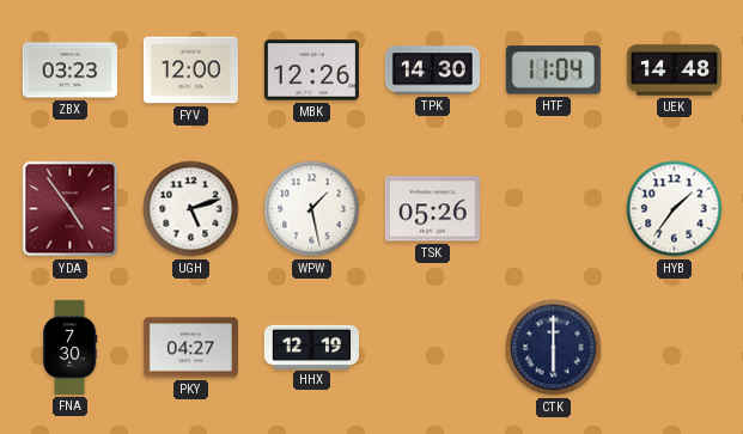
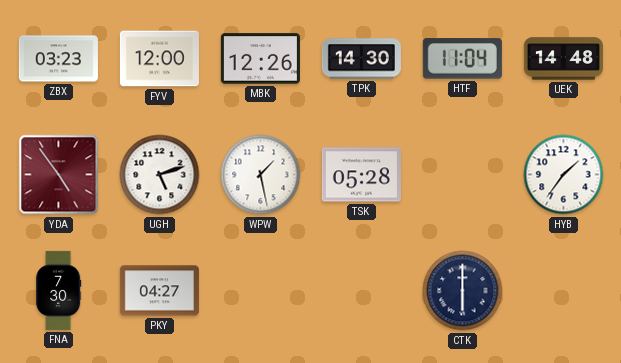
TSK: 05:26 -> 05:28 (361, 175)
HHX: 12:19 -> none (311, 347)
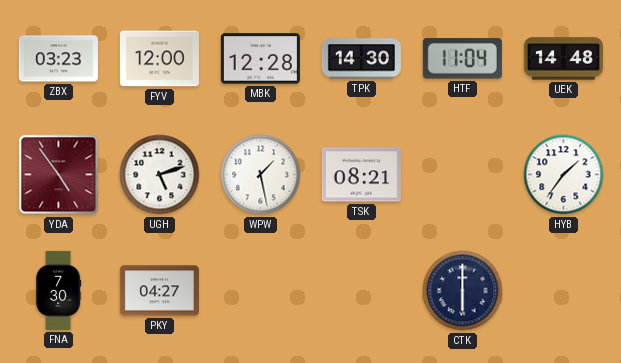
MBK: 12:26 -> 12:28 (260, 59)
TSK: 05:28 -> 08:21 (361, 175)
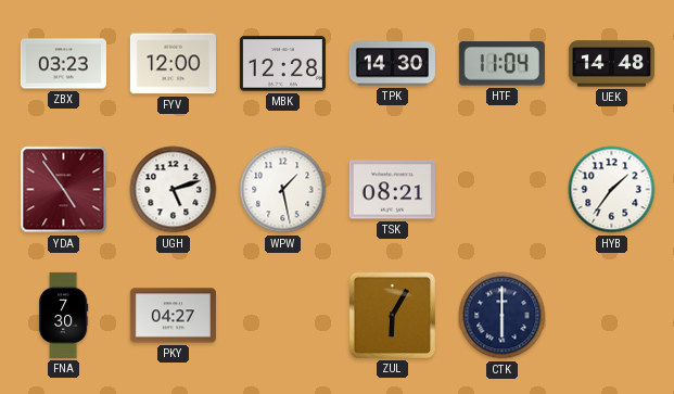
ZUL: none -> 6:05 (392, 315)
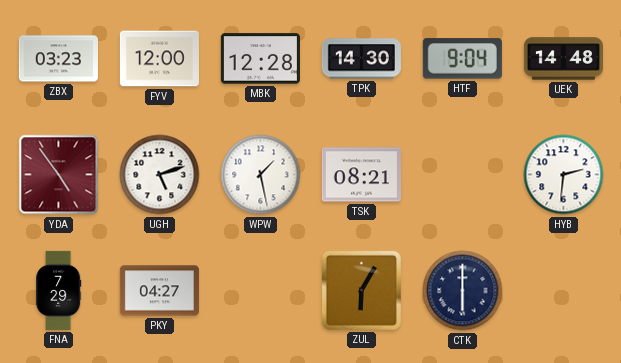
HTF: 11:04 -> 9:04 (462, 59)
HYB: 1:36 -> 2:31 (564, 175)
FNA: 7:30 -> 7:29 (59, 290)
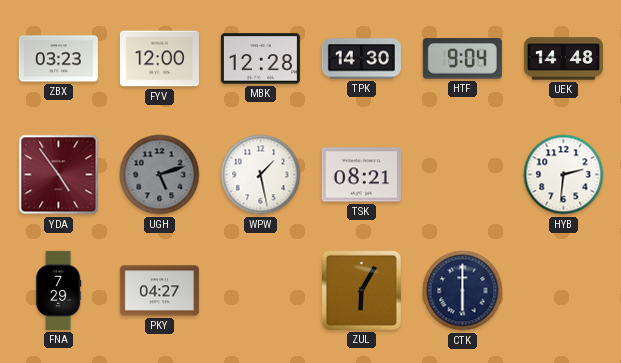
UGH dial: white -> grey (160, 175)
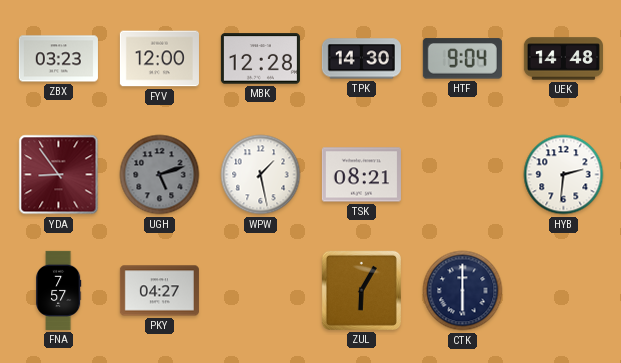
YDA: 4:54 -> 8:54 (59, 175)
FNA: 7:29 -> 7:57 (59, 290)
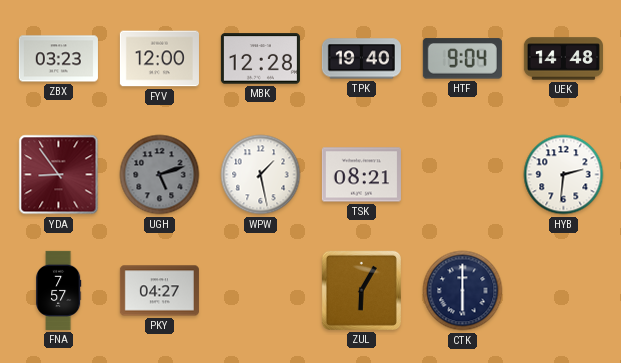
TPK: 14:30 -> 19:40 (361, 59)
